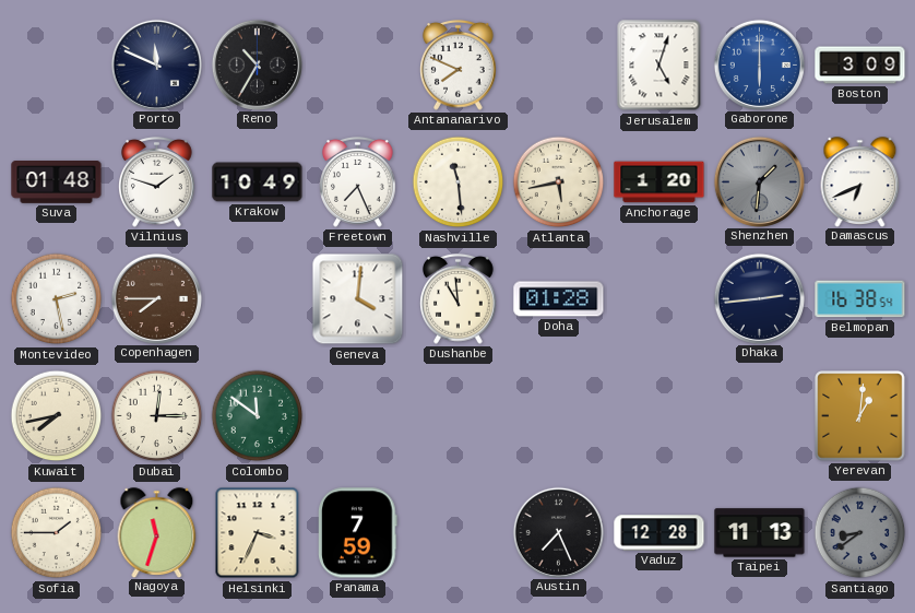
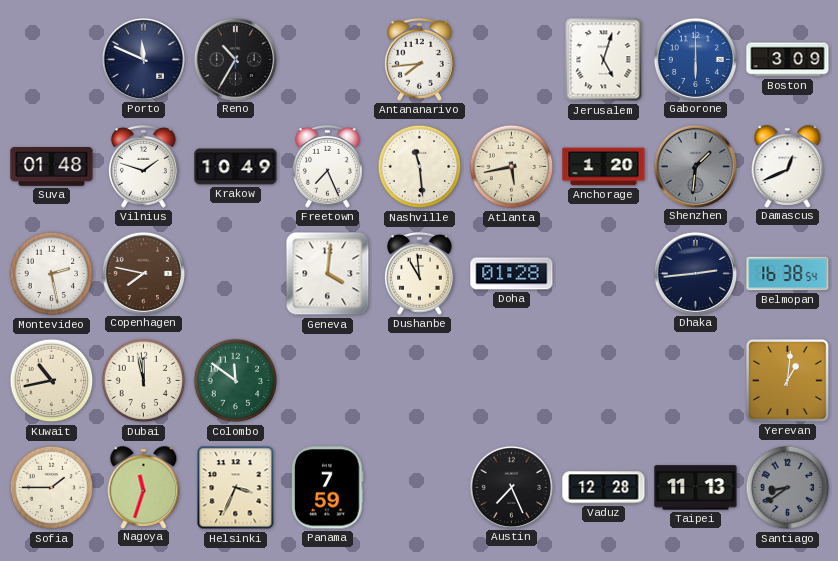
Antananarivo: 7:49 -> 7:44 (420, 59)
Damascus: 6:41 -> 12:41 (788, 166)
Copenhagen: 7:45 -> 7:47 (143, 273)
Kuwait: 7:43 -> 10:43 (52, 381)
Dubai: 12:15 -> 11:58 (144, 381)
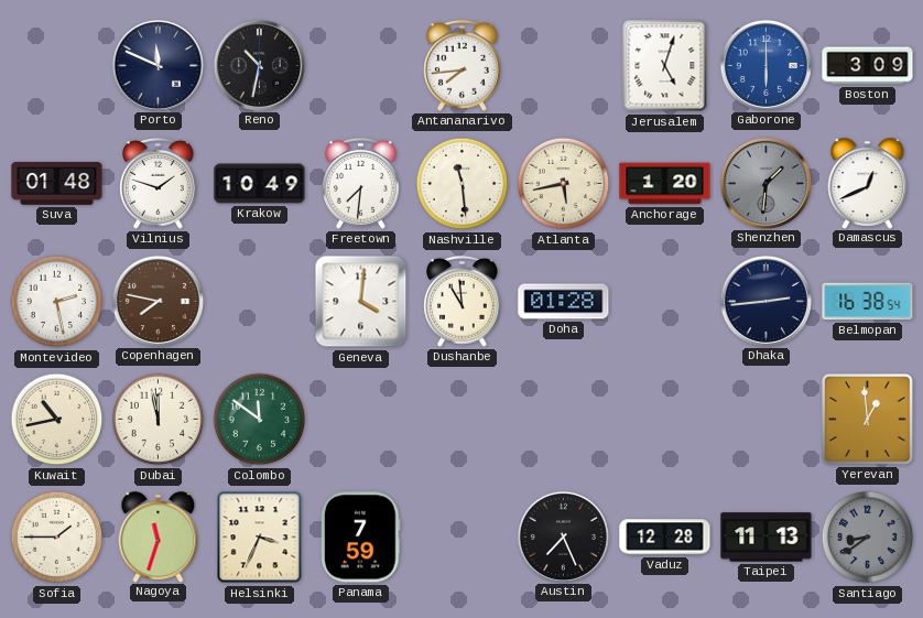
Reno: 10:35 -> 10:32 (259, 65)
Freetown: 7:26 -> 7:31 (361, 183)
Yerevan: 1:01 -> 12:59 (868, 420)
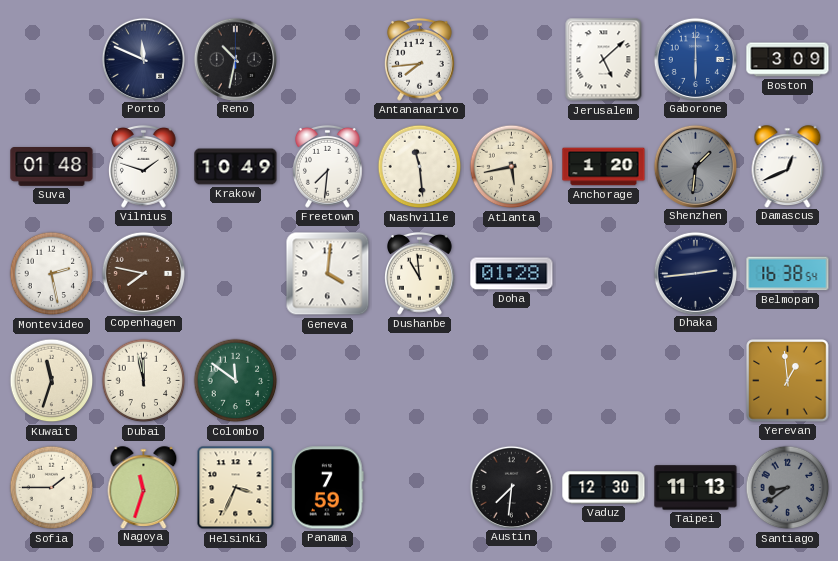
Jerusalem: 5:03 -> 5:08 (604, 60)
Kuwait: 10:43 -> 11:33 (52, 381)
Austin: 7:26 -> 7:31 (511, 487)
Vaduz: 12:28 -> 12:30 (604, 488)
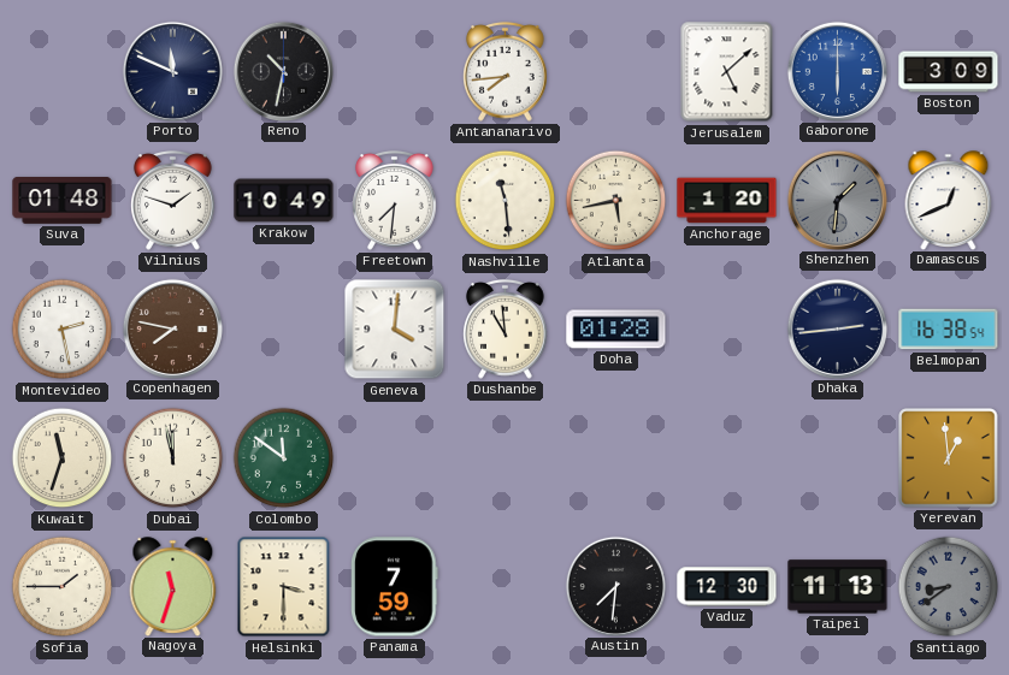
Helsinki: 3:34 -> 3:30 (284, 587)
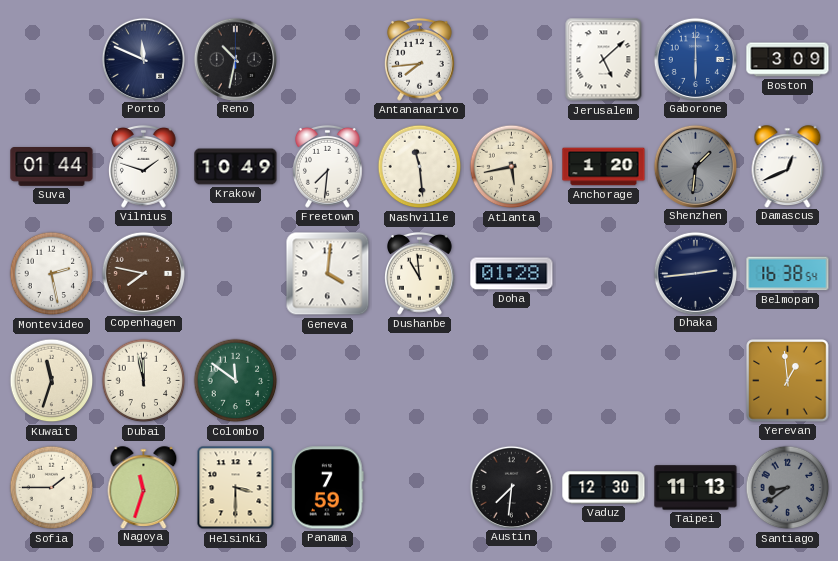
Suva: 01:48 -> 01:44 (52, 167)
